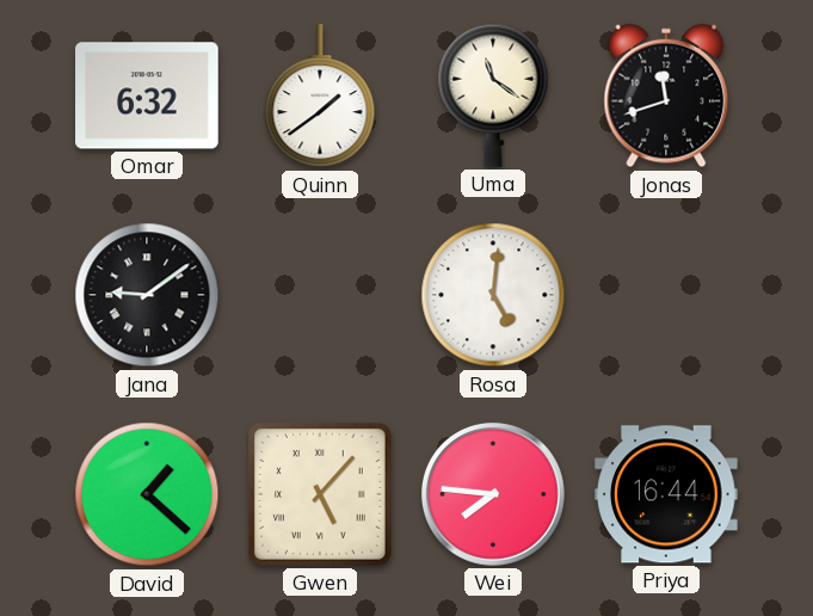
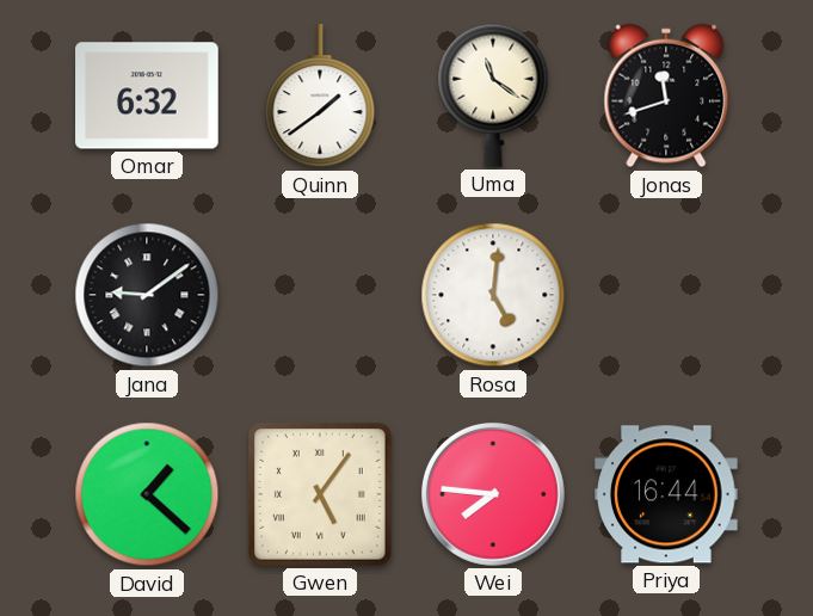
Gwen: 5:07 -> 5:06 (320, 494)
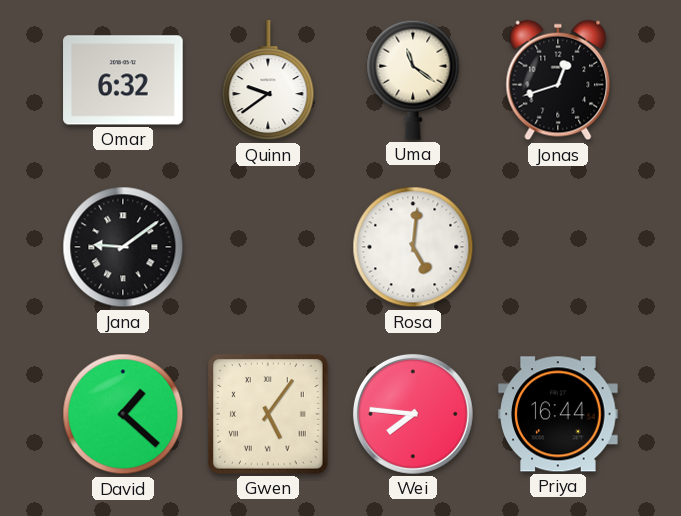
Quinn: 1:39 -> 9:39 (268, 81)
Jonas: 11:42 -> 12:42 (558, 80)
